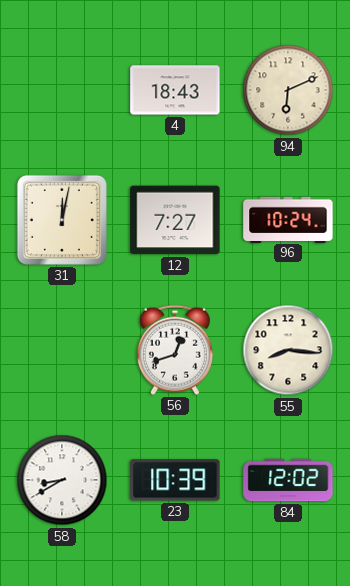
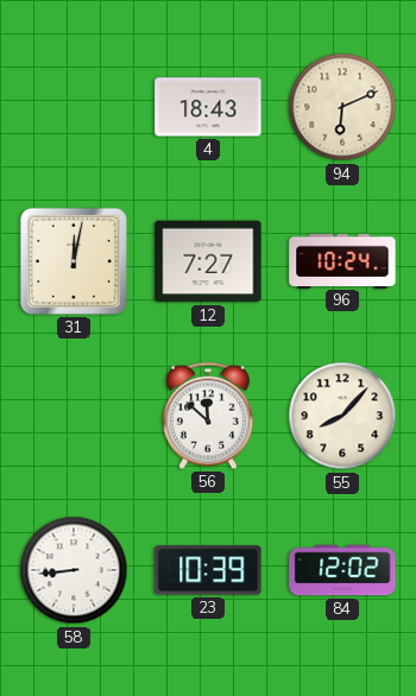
56: 12:42 -> 11:52 (208, 416)
55: 8:16 -> 8:07 (342, 416)
58: 8:40 -> 8:44 (74, 570)
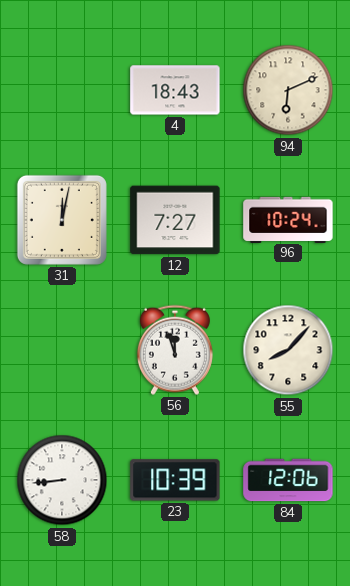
56: 11:52 -> 11:57 (175, 350)
84: 12:02 -> 12:06 (288, 480)
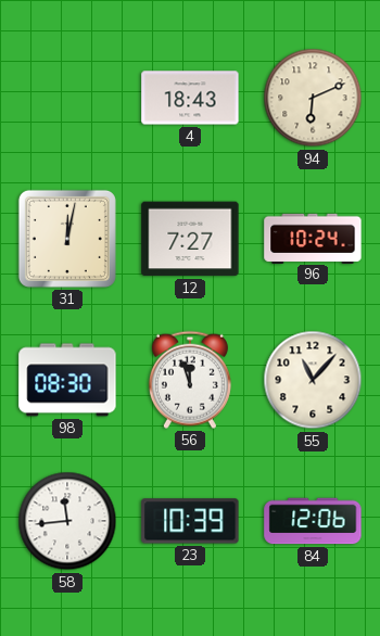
98: none -> 08:30 (67, 380)
55: 8:07 -> 11:07 (313, 380)
58: 8:44 -> 11:44 (67, 521)
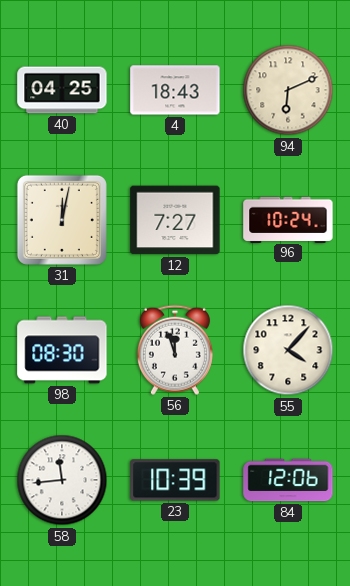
40: none -> 04:25 (62, 90)
55: 11:07 -> 4:07 (288, 350)
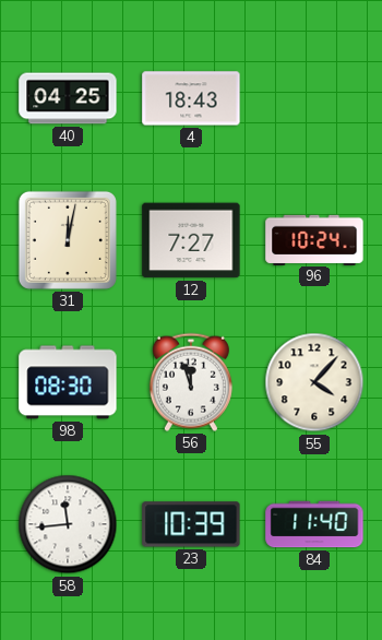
94: 6:11 -> none (288, 90)
84: 12:06 -> 11:40 (314, 524)
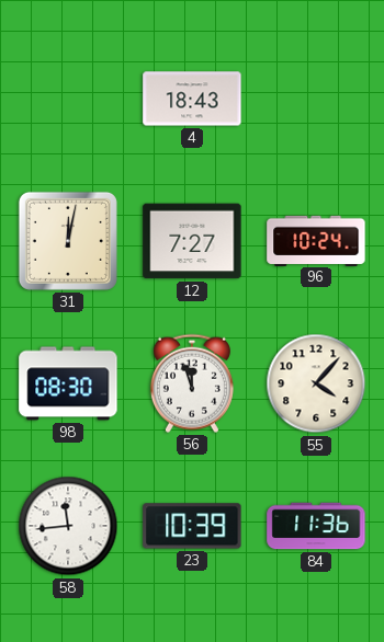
40: 04:25 -> none (68, 98)
84: 11:40 -> 11:36 (316, 526)
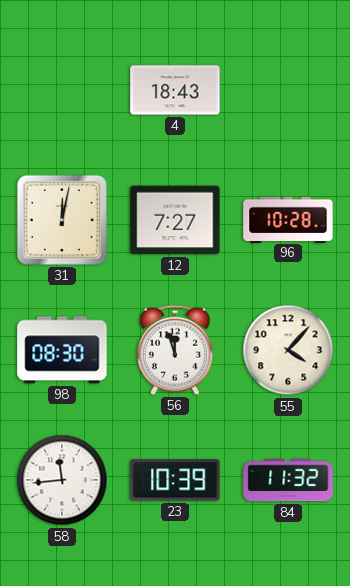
96: 10:24 -> 10:28 (288, 219)
84: 11:36 -> 11:32 (288, 480)
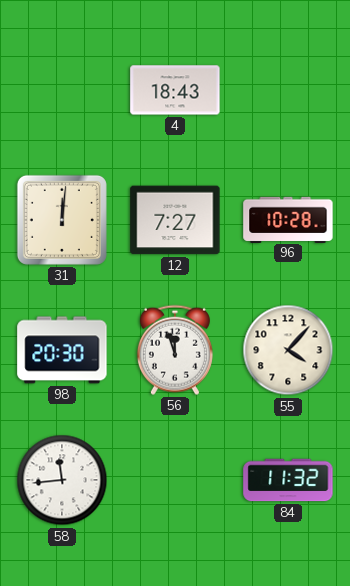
31: 12:02 -> 12:01 (62, 220)
98: 08:30 -> 20:30 (62, 350)
23: 10:39 -> none (175, 480)
